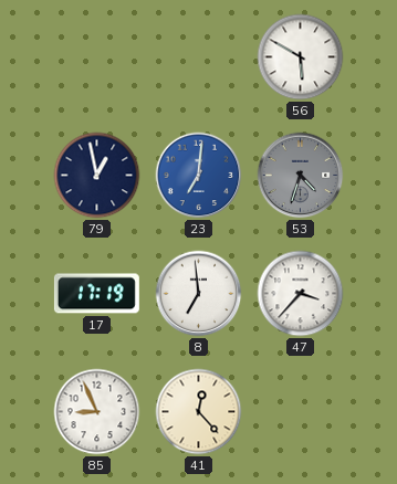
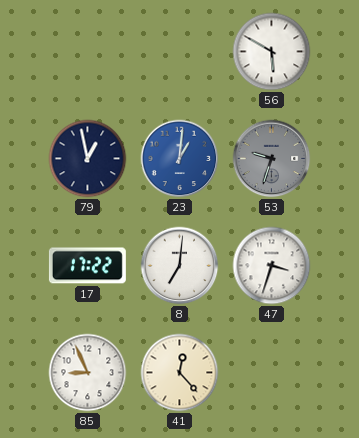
23: 7:01 -> 1:01 (180, 159)
53: 4:33 -> 9:33 (272, 159)
17: 17:19 -> 17:22 (87, 266)
8: 6:59 -> 7:01 (180, 266)
47: 3:37 -> 3:33 (272, 266)
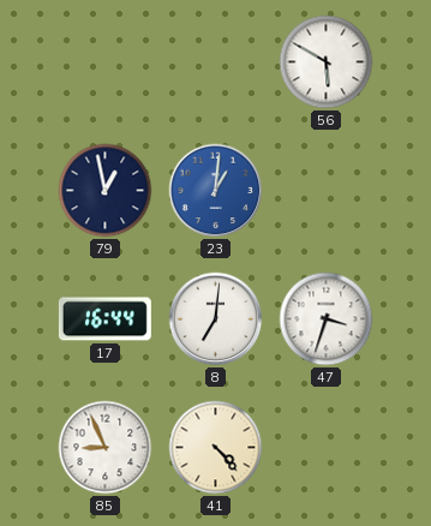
53: 9:33 -> none (272, 159)
17: 17:22 -> 16:44 (104, 319)
41: 12:23 -> 4:23 (216, 448)
